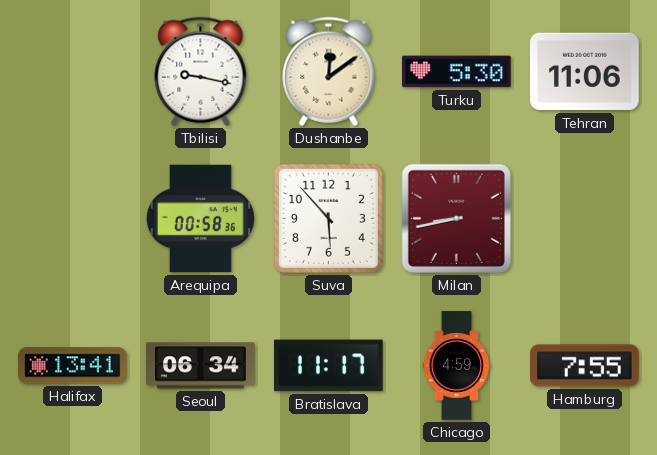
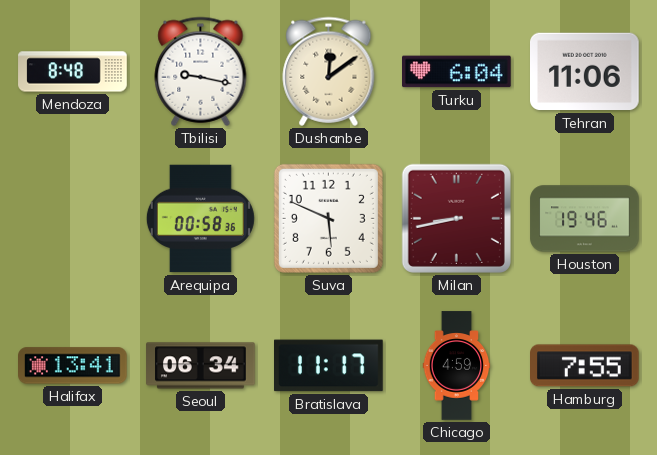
Mendoza: none -> 8:48 (73, 72)
Turku: 5:30 -> 6:04 (457, 72)
Suva: 5:53 -> 5:49 (328, 218)
Houston: none -> 19:46 (585, 219)
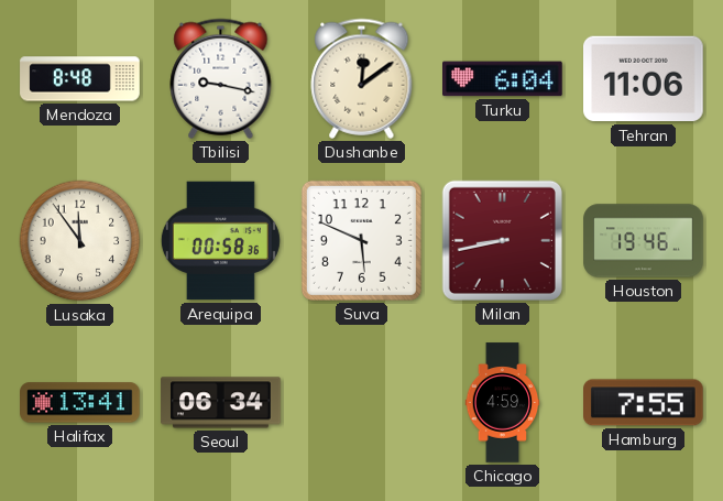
Lusaka: none -> 11:54 (80, 241)
Bratislava: 11:17 -> none (329, 366)
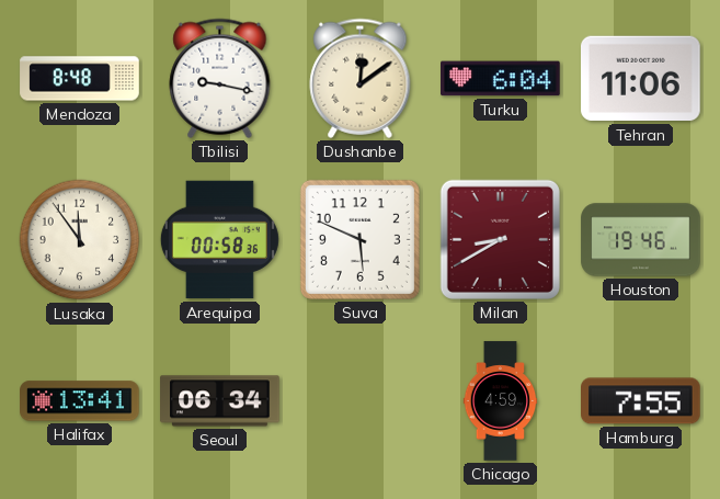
Milan: 8:43 -> 8:40 (500, 239)
